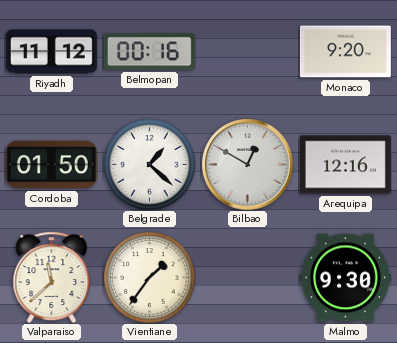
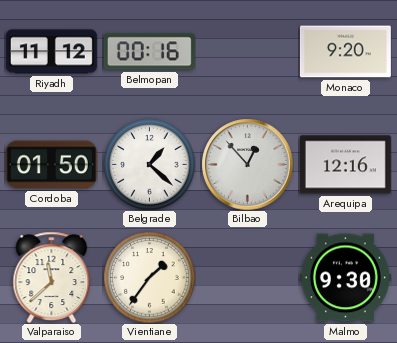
Bilbao: 12:50 -> 12:53 (247, 164)
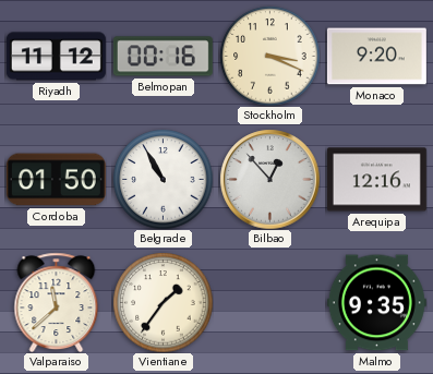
Stockholm: none -> 3:19 (269, 56)
Belgrade: 1:22 -> 10:55 (163, 179)
Malmo: 9:30 -> 9:35 (376, 303)
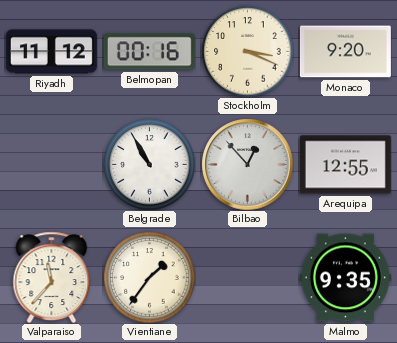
Cordoba: 01:50 -> none (56, 180)
Arequipa: 12:16 -> 12:55 (345, 165)
Valparaiso: 11:38 -> 11:37 (52, 277)
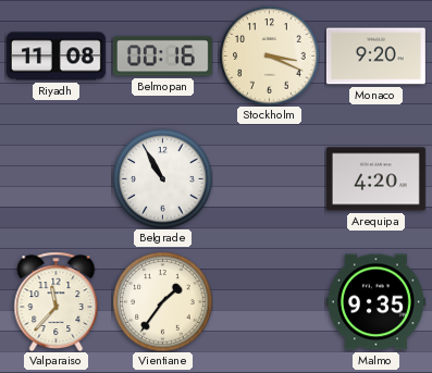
Riyadh: 11:12 -> 11:08 (55, 57)
Bilbao: 12:53 -> none (247, 164)
Arequipa: 12:55 -> 4:20 (375, 179)
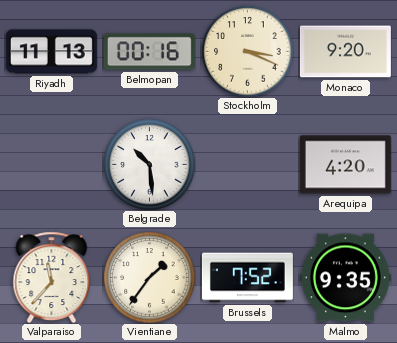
Riyadh: 11:08 -> 11:13 (51, 52)
Belgrade: 10:55 -> 10:29 (149, 164)
Brussels: none -> 7:52 (247, 278)
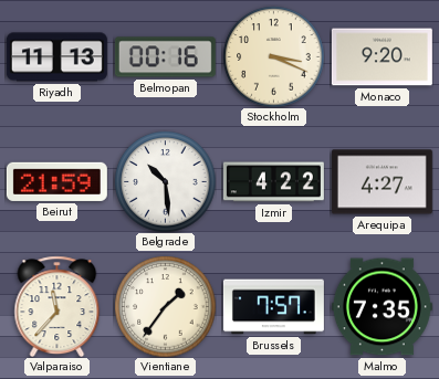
Beirut: none -> 21:59 (56, 181)
Izmir: none -> 4:22 (273, 182)
Arequipa: 4:20 -> 4:27 (381, 182)
Brussels: 7:52 -> 7:57 (273, 307)
Malmo: 9:35 -> 7:35 (381, 307)
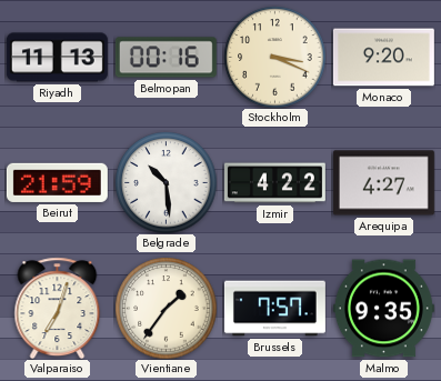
Valparaiso: 11:37 -> 7:03 (58, 308)
Malmo: 7:35 -> 9:35 (383, 309)
